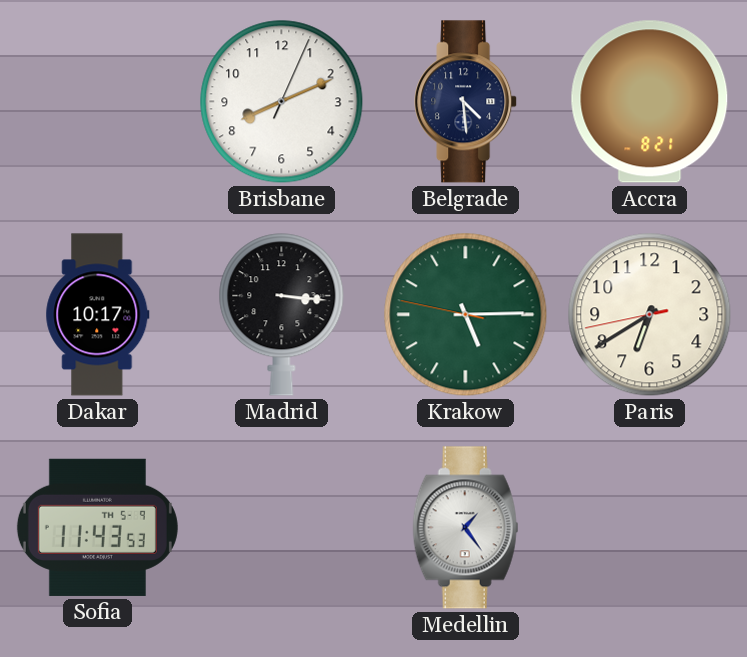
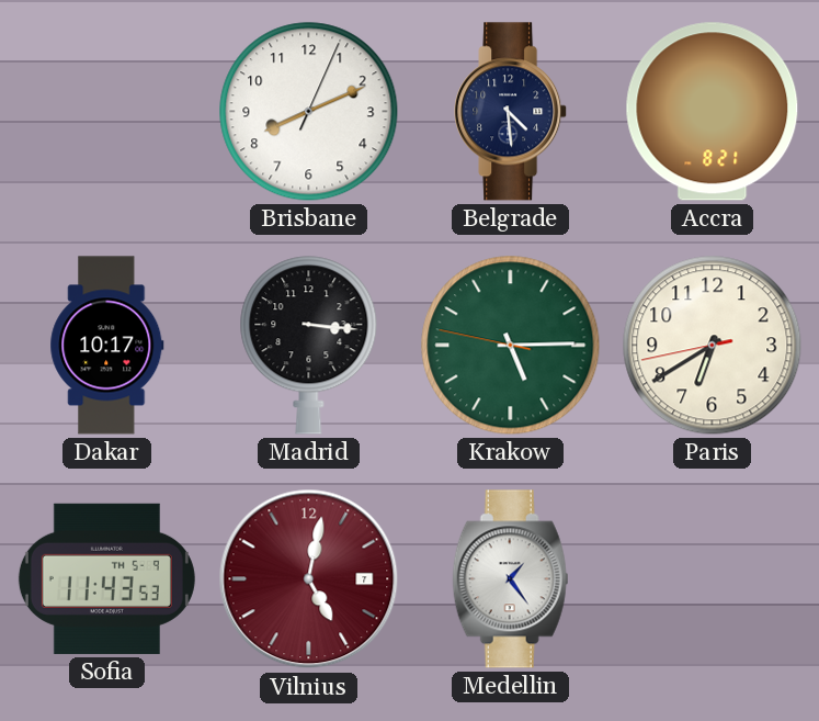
Vilnius: none -> 5:02 (309, 579)
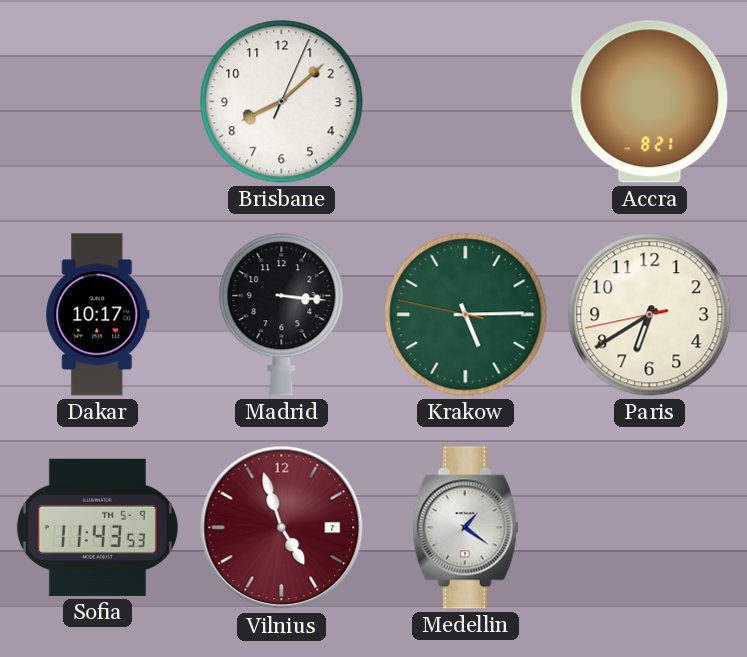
Brisbane: 8:11 -> 8:08 (282, 102)
Belgrade: 4:29 -> none (511, 112)
Vilnius: 5:02 -> 4:57 (282, 528)
Medellin: 1:24 -> 1:21 (466, 528)
